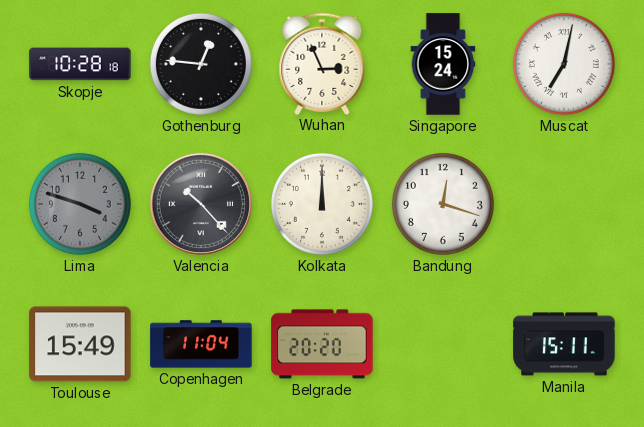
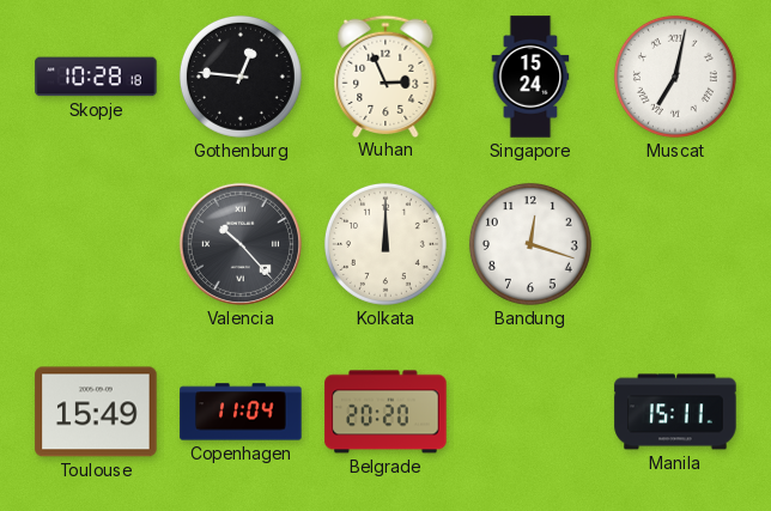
Lima: 3:48 -> none (80, 204)
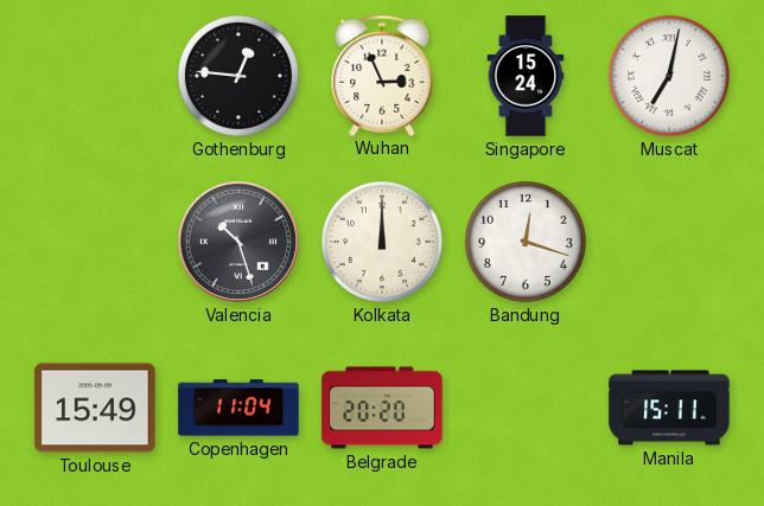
Skopje: 10:28 -> none (96, 77)
Valencia: 10:23 -> 10:27 (238, 242)
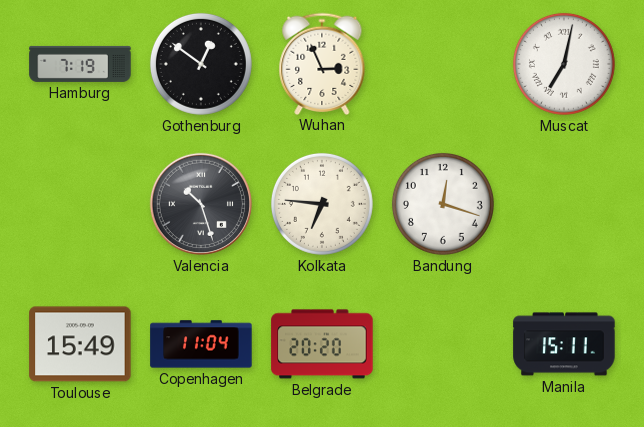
Hamburg: none -> 7:19 (80, 64)
Gothenburg: 12:46 -> 12:51 (201, 64)
Singapore: 15:24 -> none (526, 76)
Kolkata: 12:00 -> 6:46 (322, 204)
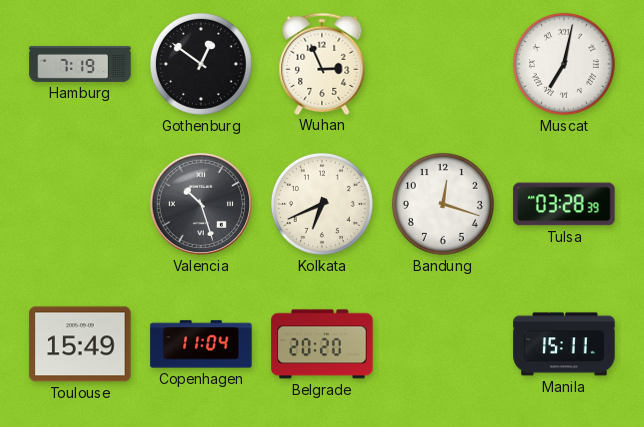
Kolkata: 6:46 -> 6:41 (322, 204)
Tulsa: none -> 03:28 (564, 204)
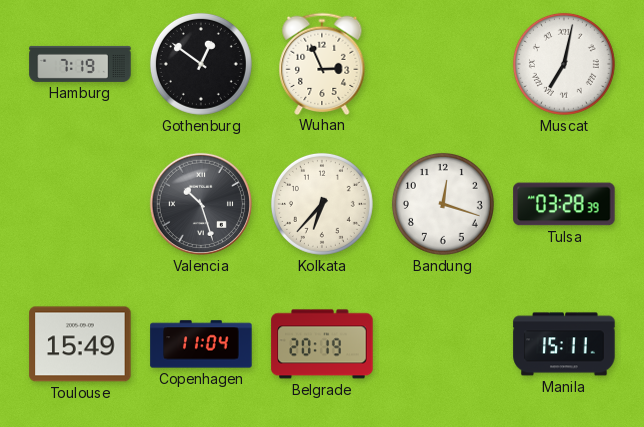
Kolkata: 6:41 -> 6:37 (322, 204)
Belgrade: 20:20 -> 20:19 (322, 344)
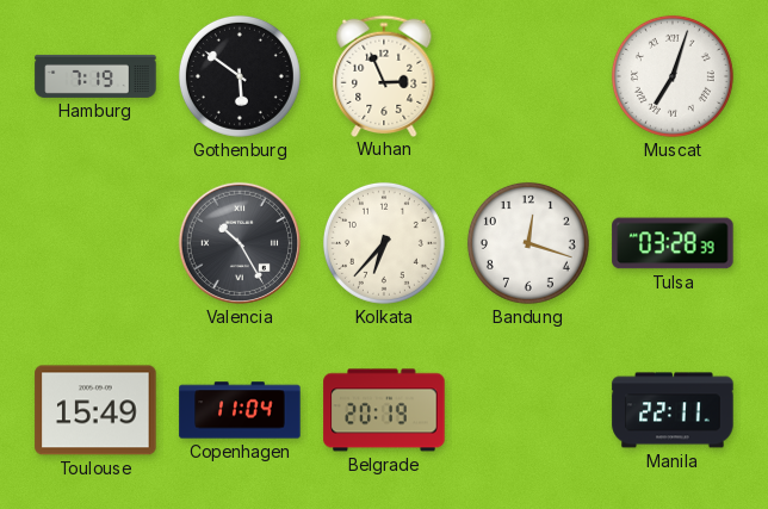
Gothenburg: 12:51 -> 5:51 (240, 76)
Muscat: 7:02 -> 7:03 (673, 76)
Valencia: 10:27 -> 10:25 (240, 243)
Manila: 15:11 -> 22:11 (673, 410)
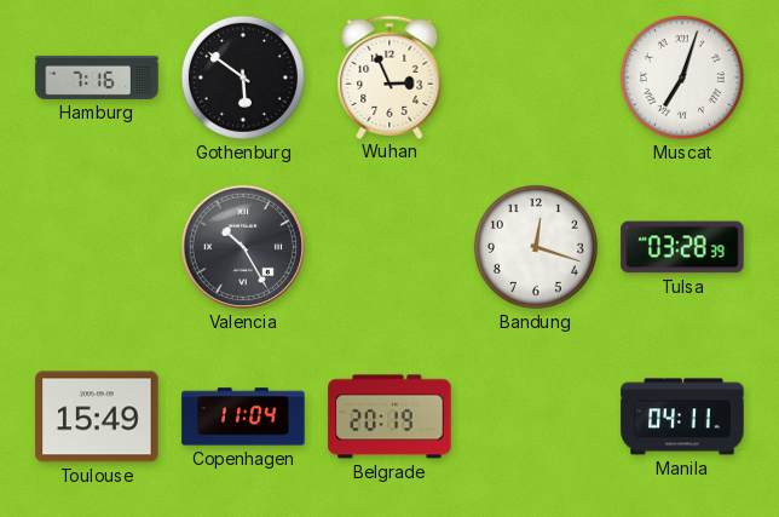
Hamburg: 7:19 -> 7:16 (97, 77)
Kolkata: 6:37 -> none (384, 243)
Manila: 22:11 -> 04:11 (682, 417)
